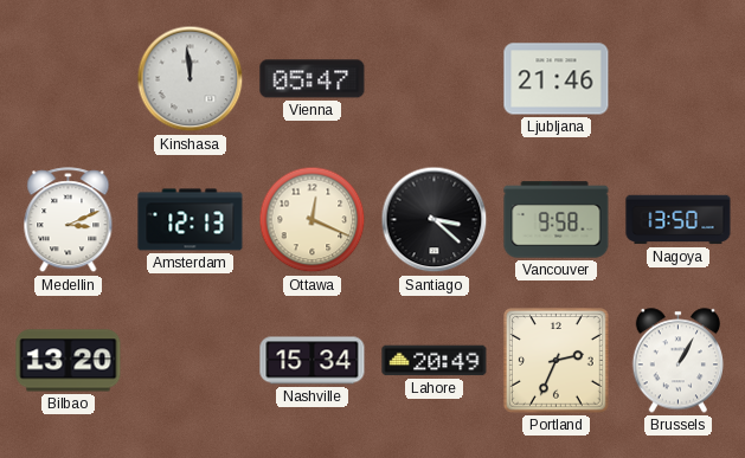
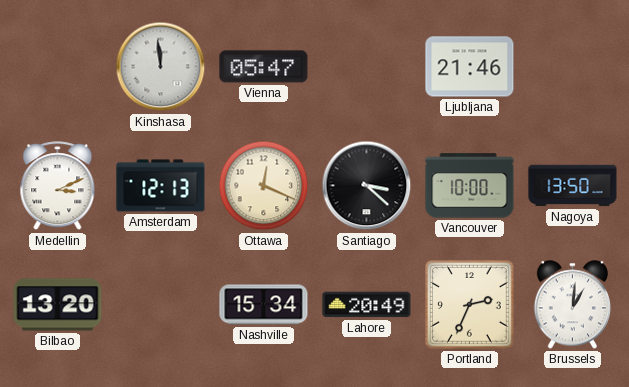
Vancouver: 9:58 -> 10:00 (470, 186)
Brussels: 1:05 -> 1:01 (572, 305)
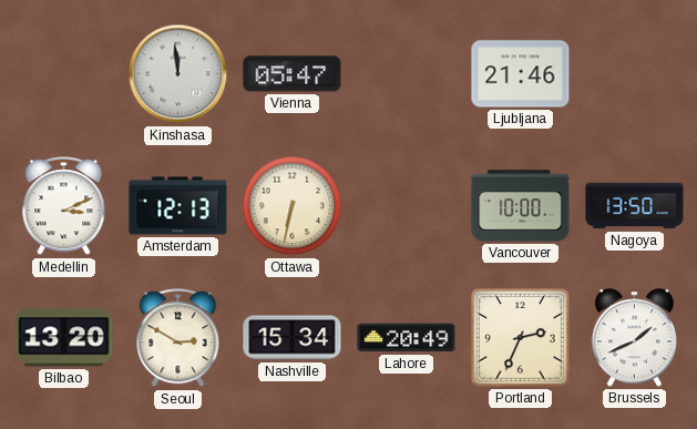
Ottawa: 12:19 -> 6:32 (293, 206)
Santiago: 3:22 -> none (367, 186)
Seoul: none -> 2:50 (178, 338)
Brussels: 1:01 -> 1:41 (634, 338)
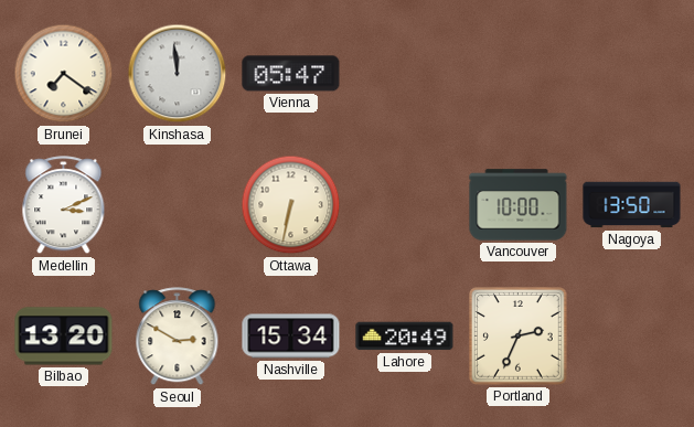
Brunei: none -> 7:21 (64, 74)
Ljubljana: 21:46 -> none (521, 74)
Amsterdam: 12:13 -> none (178, 206)
Brussels: 1:41 -> none (634, 338)
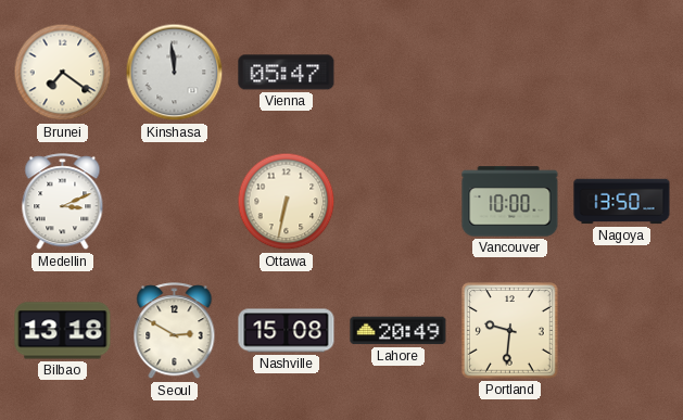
Bilbao: 13:20 -> 13:18 (63, 331)
Nashville: 15:34 -> 15:08 (287, 331)
Portland: 2:34 -> 9:31 (510, 331)
